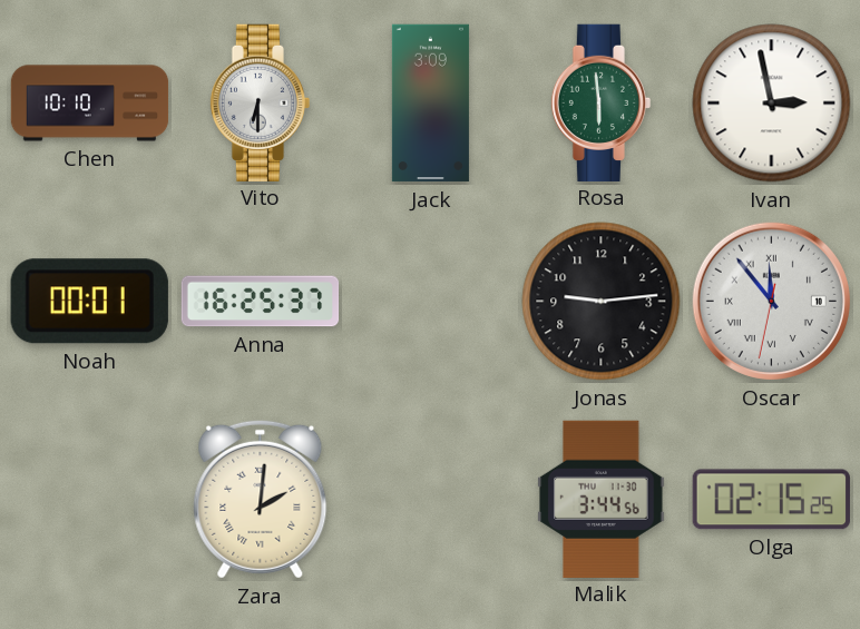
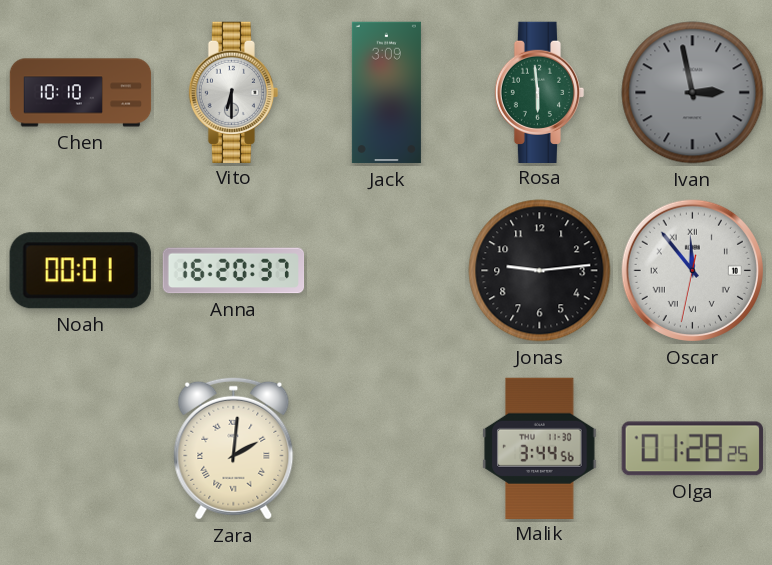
Ivan dial: white -> grey (693, 93)
Anna: 16:25 -> 16:20 (234, 271)
Olga: 02:15 -> 01:28 (692, 449)
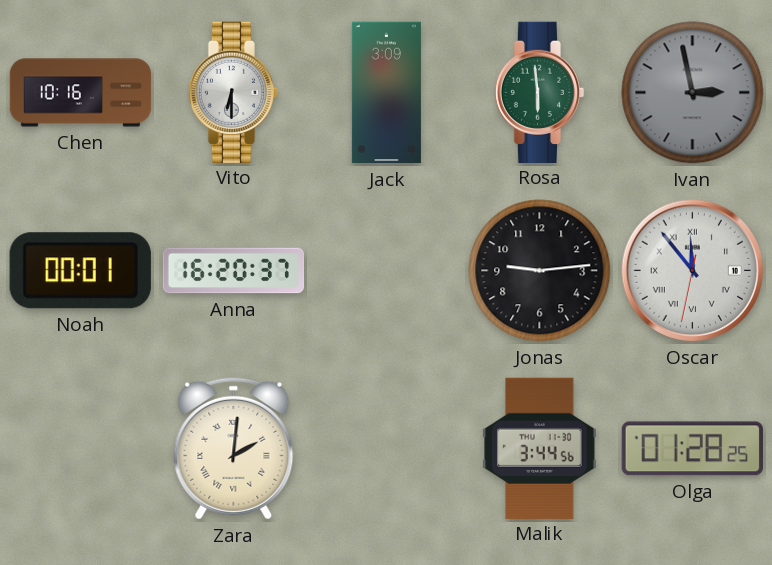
Chen: 10:10 -> 10:16 (81, 93)
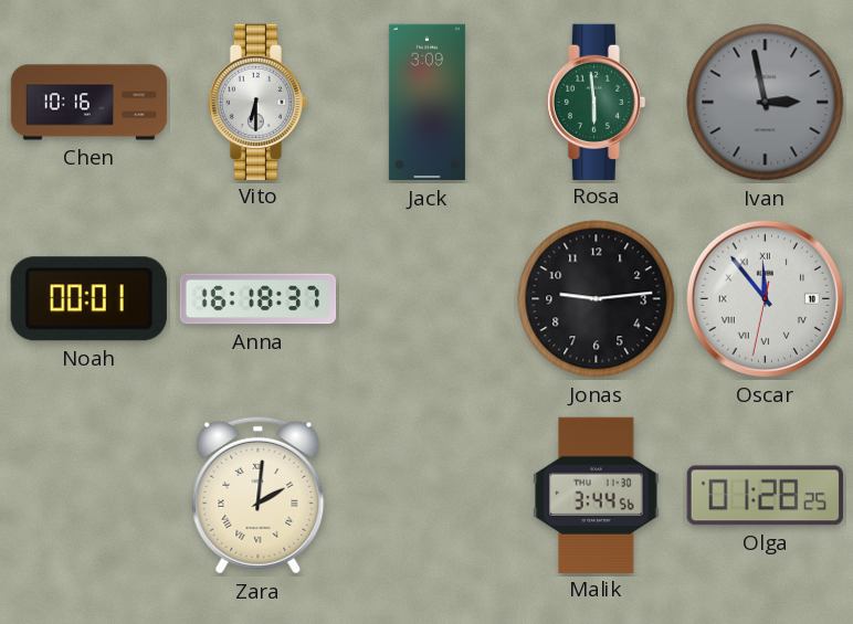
Anna: 16:20 -> 16:18 (259, 299)
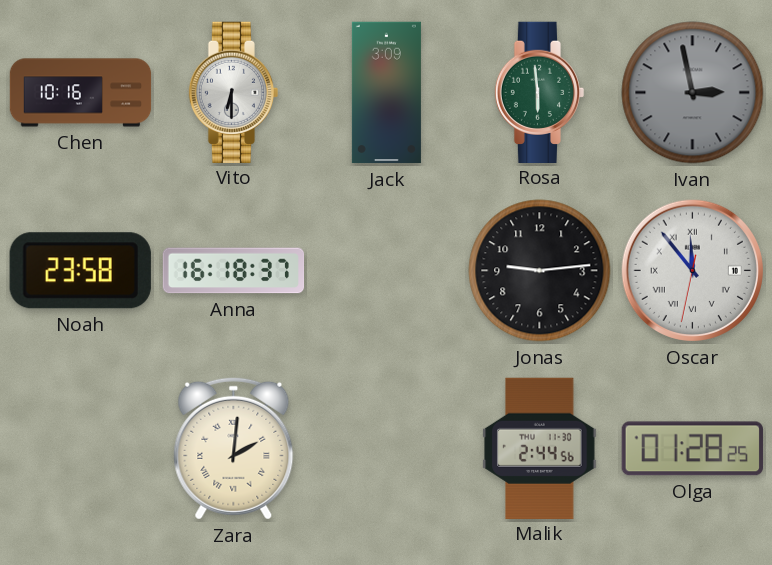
Noah: 00:01 -> 23:58 (80, 271)
Malik: 3:44 -> 2:44 (540, 448)
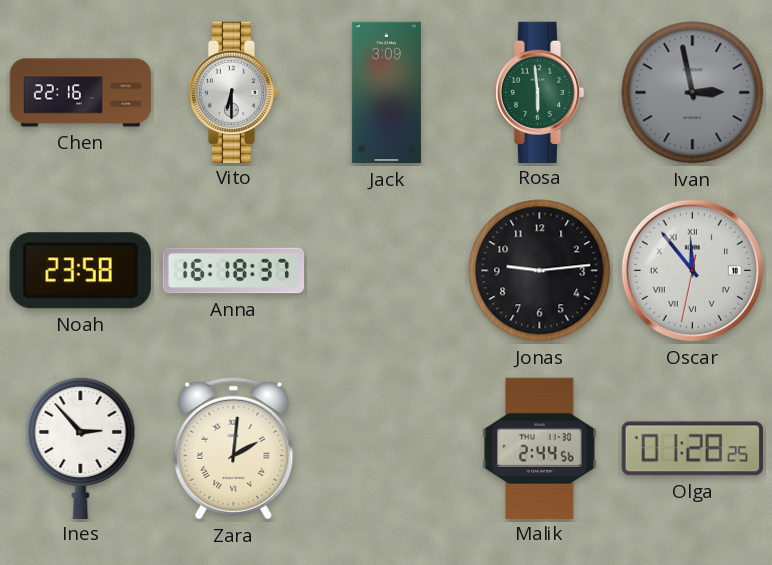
Chen: 10:16 -> 22:16 (81, 93)
Ines: none -> 2:53 (81, 447)
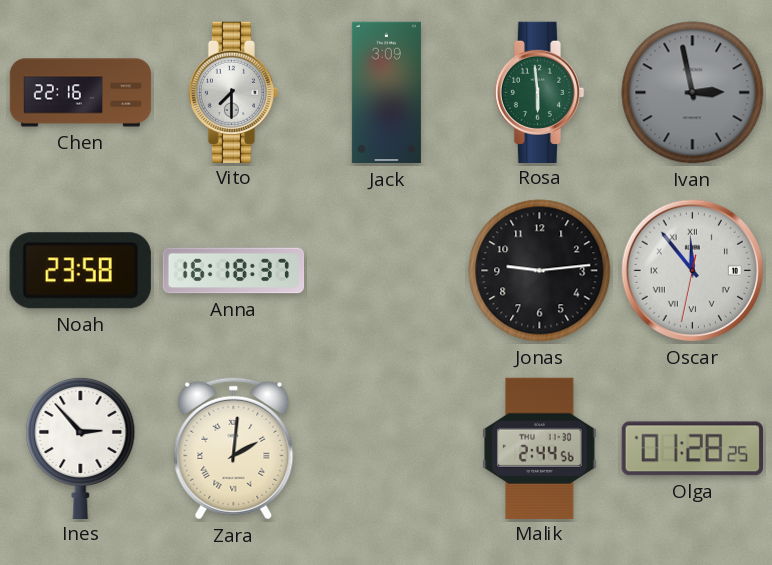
Vito: 6:30 -> 7:30 (234, 92)
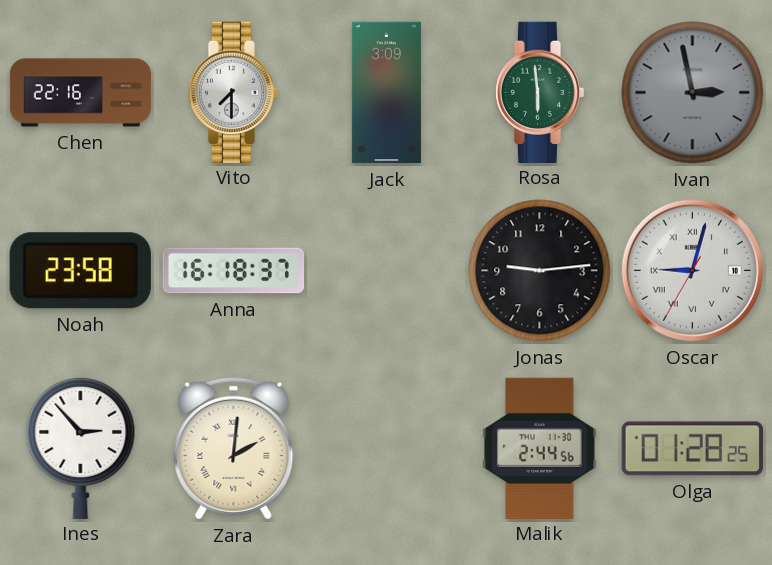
Oscar: 11:53 -> 9:02 (692, 270)
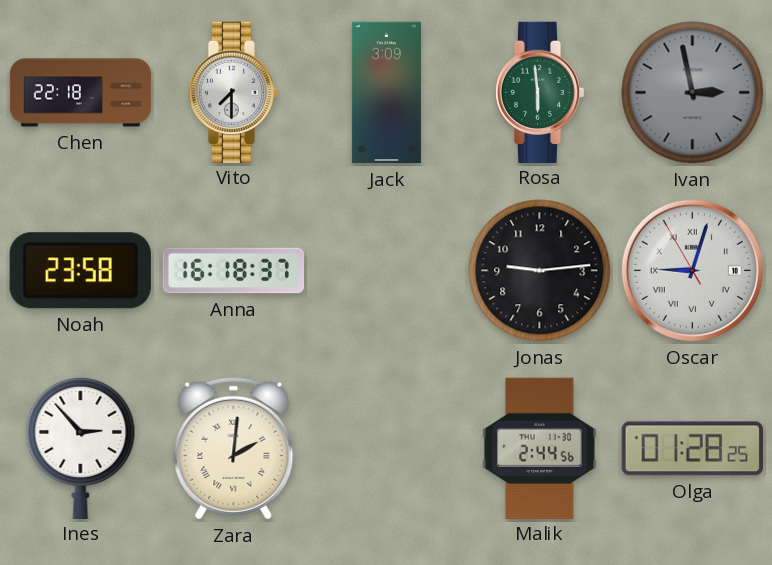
Chen: 22:16 -> 22:18 (81, 93)
Oscar: 9:02:35 -> 9:02:55 (692, 270)
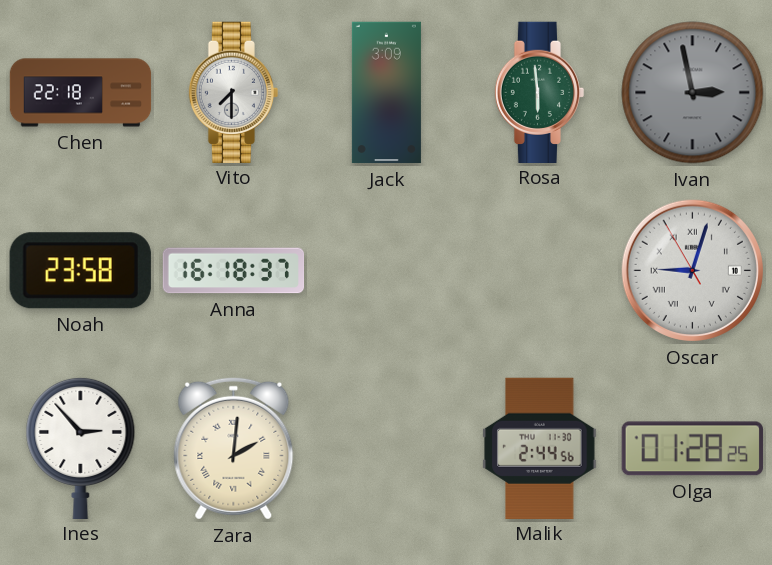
Jonas: 9:14 -> none (540, 271)
